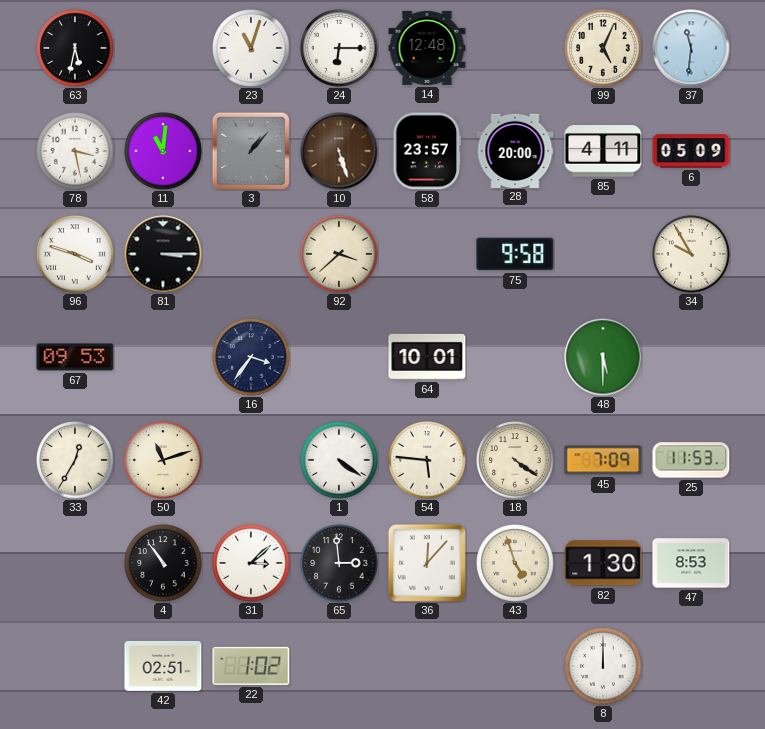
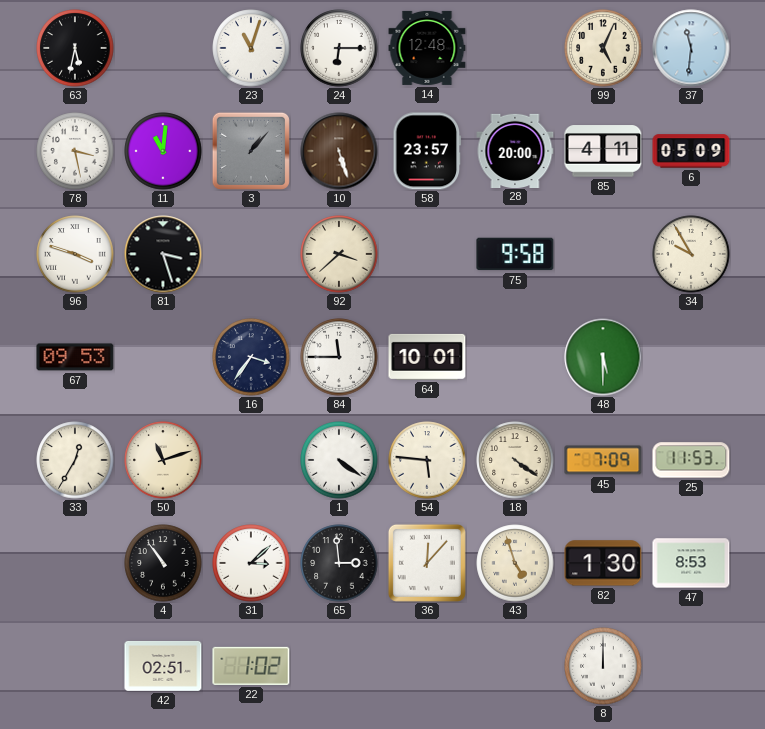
81: 3:15 -> 3:27 (163, 254)
84: none -> 11:45 (339, 357)
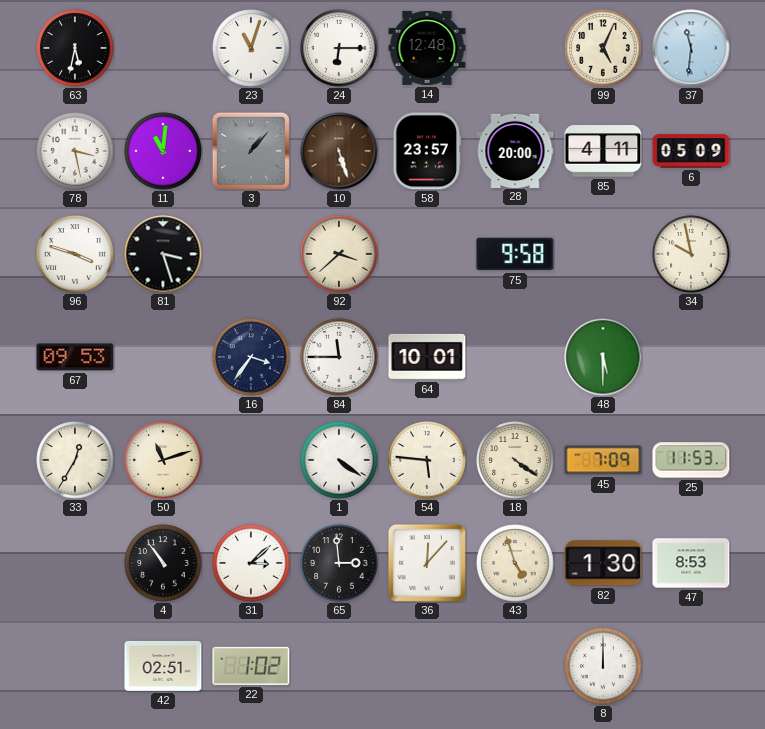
34: 9:55 -> 9:58 (691, 254)
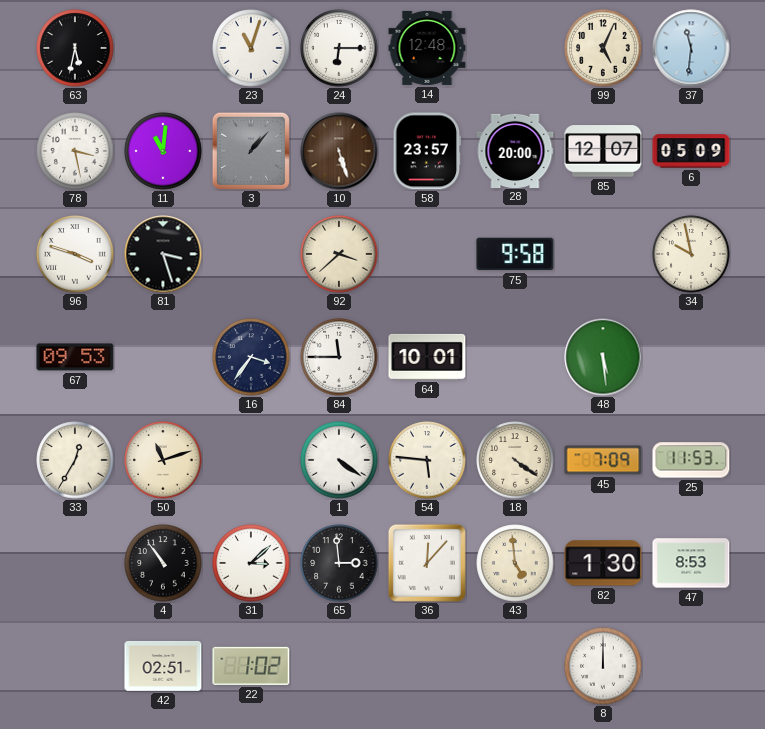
85: 4:11 -> 12:07 (603, 151)
48: 5:30 -> 5:29 (603, 357)
43: 4:57 -> 4:59 (515, 563)
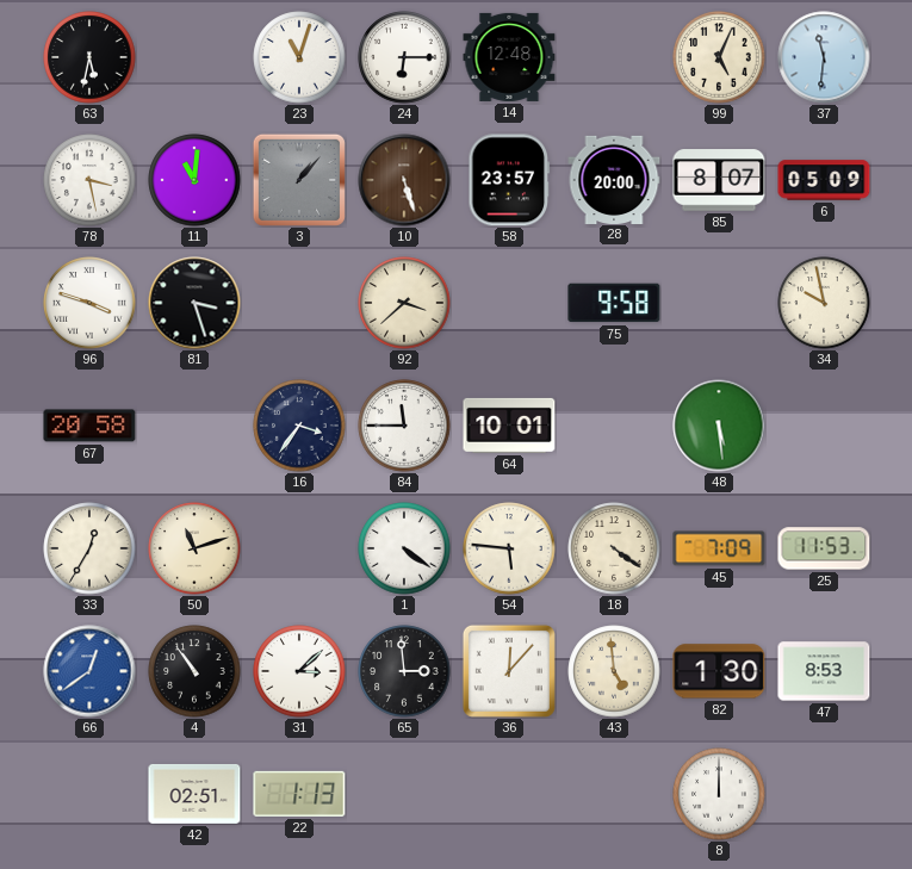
85: 12:07 -> 8:07 (719, 180)
67: 09:53 -> 20:58 (89, 426)
66: none -> 12:39 (89, 671)
22: 1:02 -> 1:13 (299, 794)
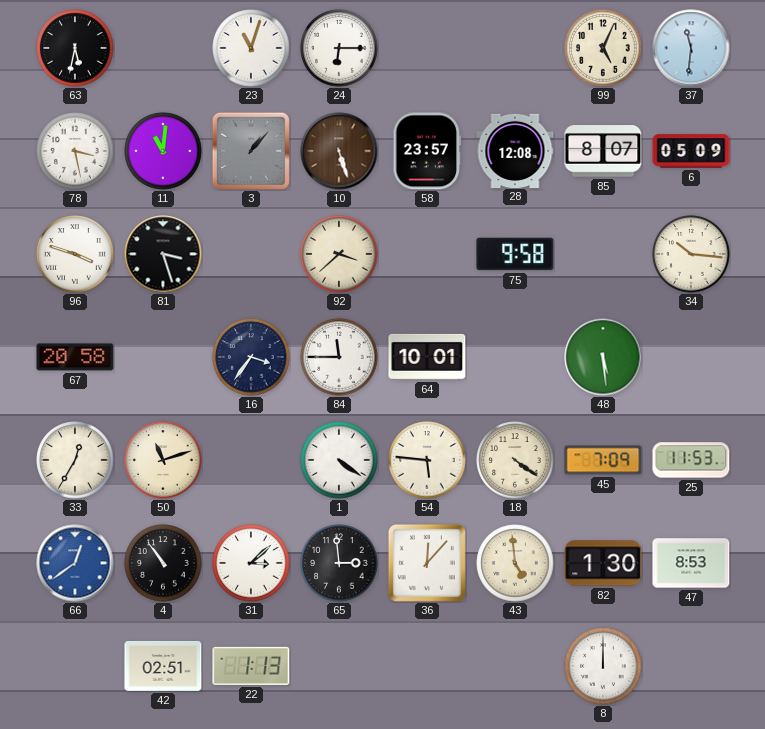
14: 12:48 -> none (509, 57)
28: 20:00 -> 12:08 (515, 150)
34: 9:58 -> 10:16 (691, 254)
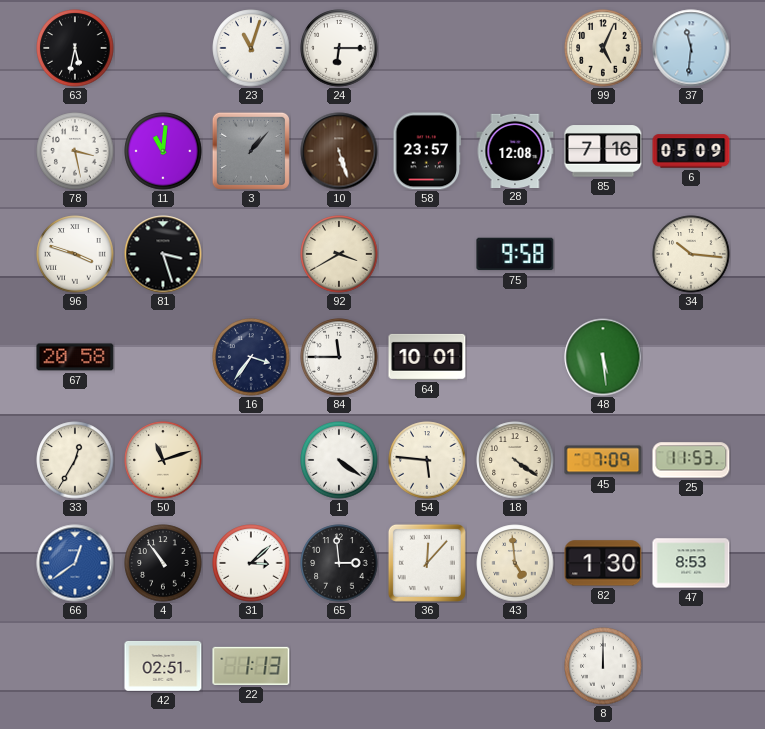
85: 8:07 -> 7:16 (603, 151)
92: 3:38 -> 3:40 (339, 254)
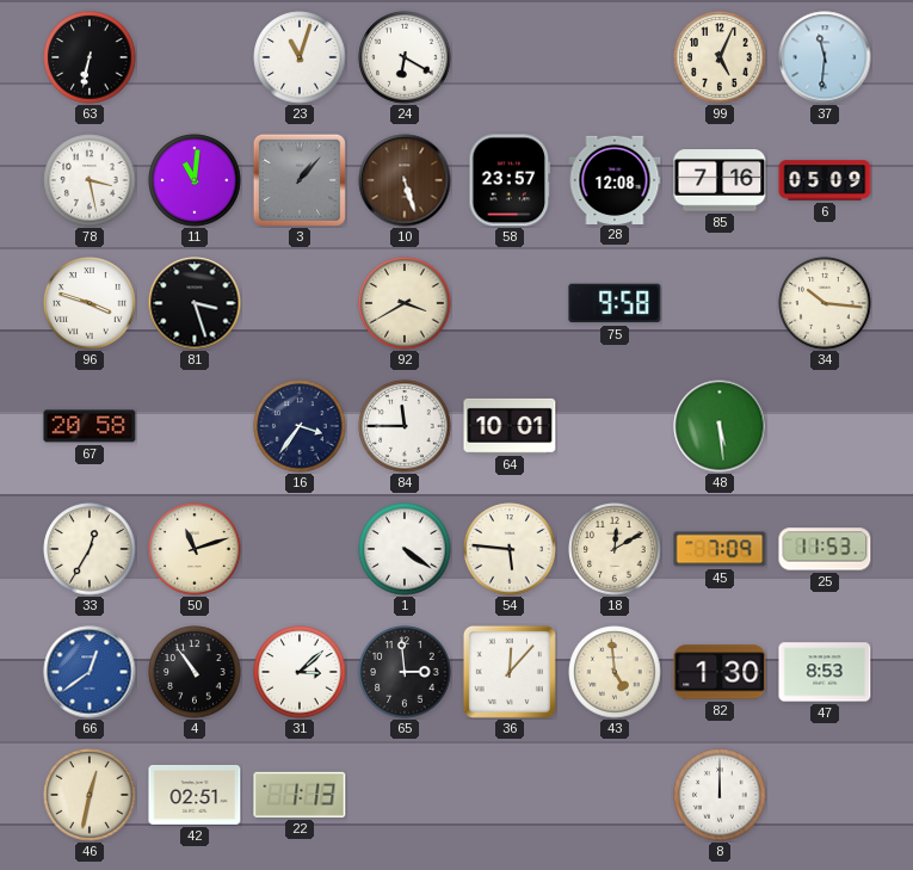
63: 5:32 -> 6:32 (90, 57)
24: 6:15 -> 6:20 (405, 57)
18: 4:21 -> 12:10 (615, 549)
46: none -> 12:32 (90, 795)
